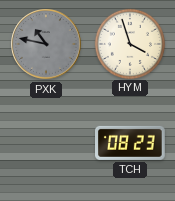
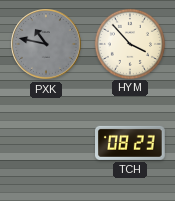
HYM: 3:57 -> 3:53 (129, 43)
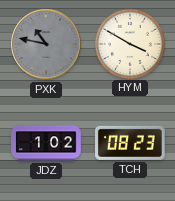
HYM: 3:53 -> 3:50 (129, 43)
JDZ: none -> 1:02 (46, 143)
